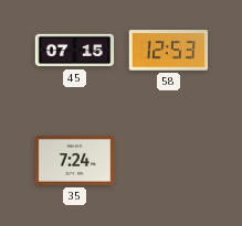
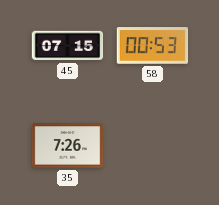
58: 12:53 -> 00:53 (153, 46)
35: 7:24 -> 7:26 (68, 146)
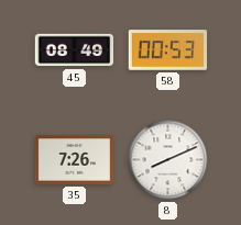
45: 07:15 -> 08:49 (75, 50)
8: none -> 8:11 (168, 160)
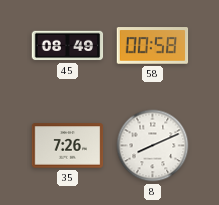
58: 00:53 -> 00:58 (153, 46)
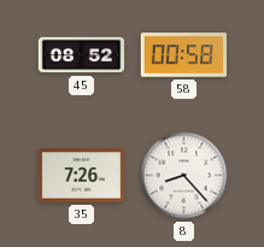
45: 08:49 -> 08:52 (82, 55)
8: 8:11 -> 8:23 (184, 176)
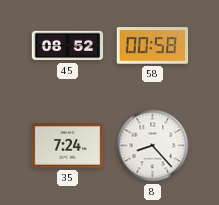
35: 7:26 -> 7:24 (68, 146)
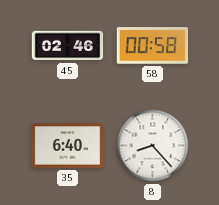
45: 08:52 -> 02:46 (68, 46)
35: 7:24 -> 6:40 (68, 146)
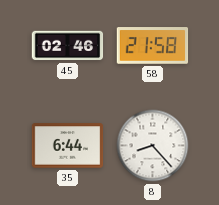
58: 00:58 -> 21:58 (153, 46)
35: 6:40 -> 6:44 (68, 146)
